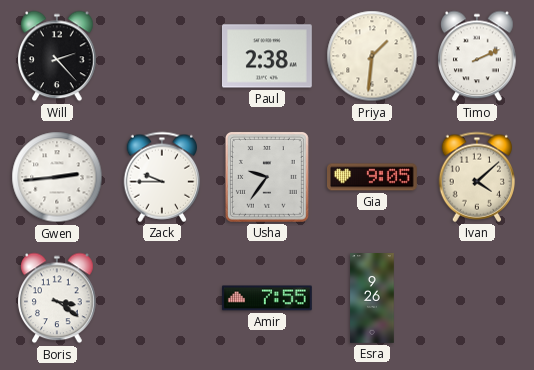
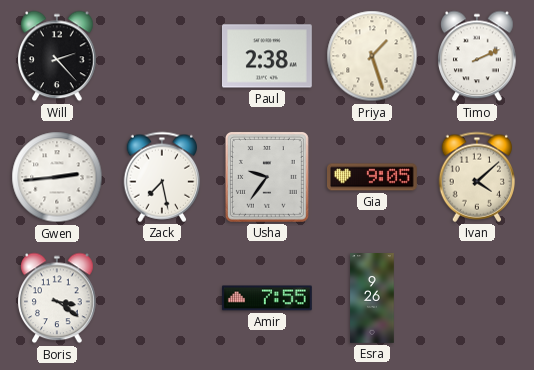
Priya: 1:31 -> 1:27 (372, 56)
Zack: 9:45 -> 7:28 (162, 177)
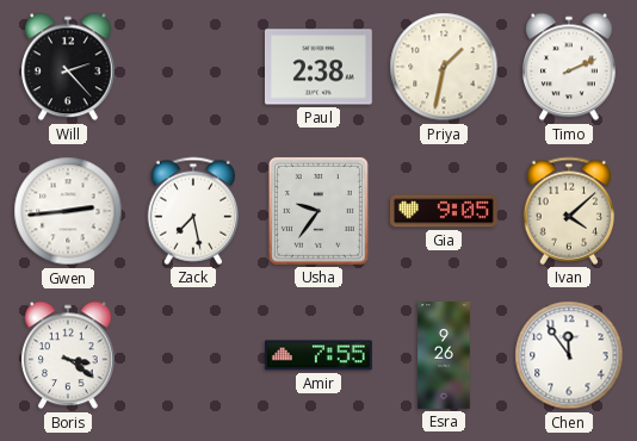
Priya: 1:27 -> 1:32 (444, 67)
Chen: none -> 11:54 (569, 355)
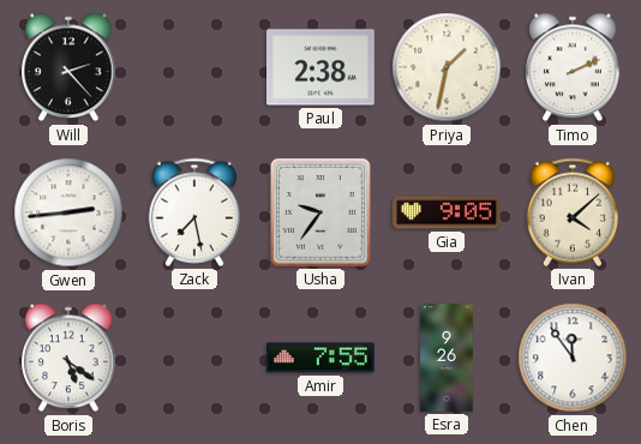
Boris: 3:21 -> 5:21 (70, 358)
